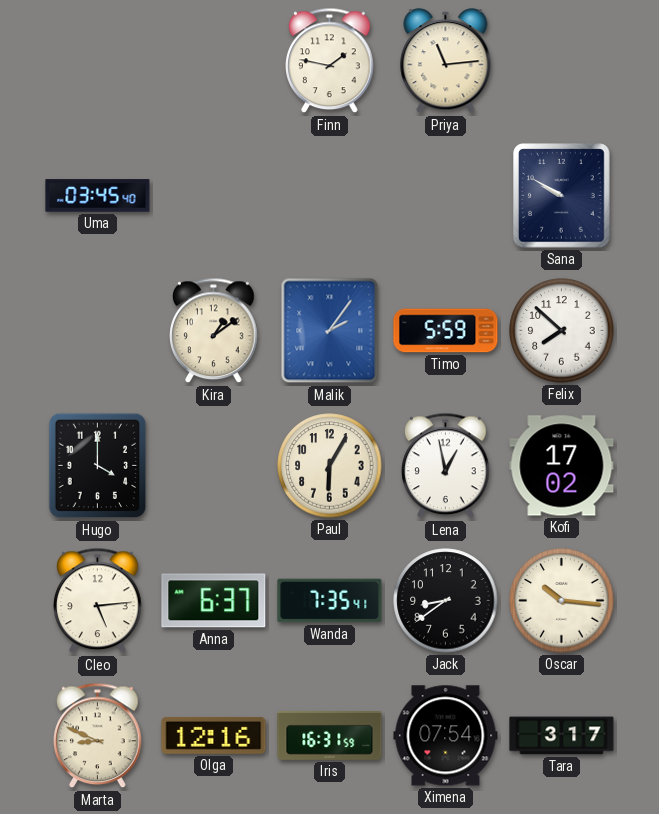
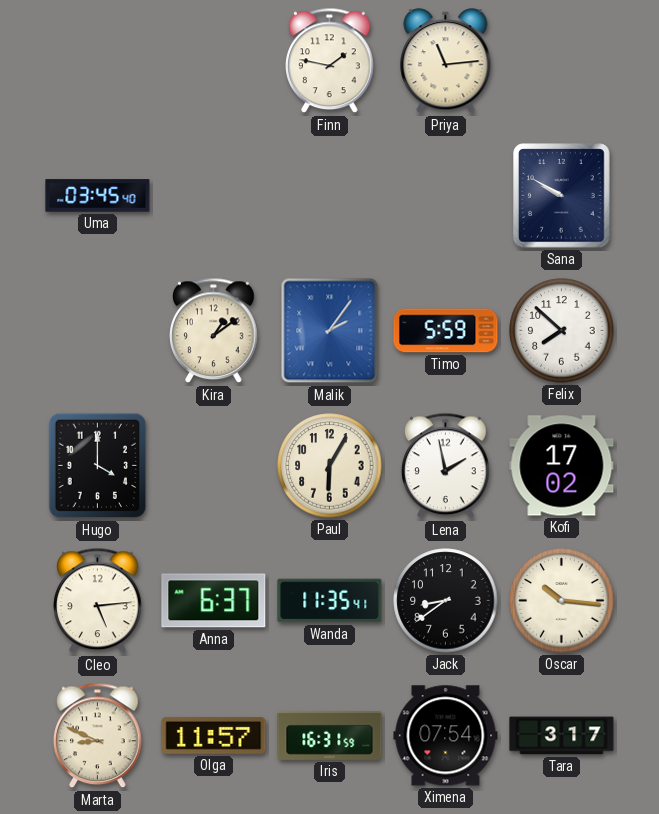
Lena: 12:58 -> 1:58 (446, 466)
Wanda: 7:35 -> 11:35 (330, 601)
Olga: 12:16 -> 11:57 (214, 735)
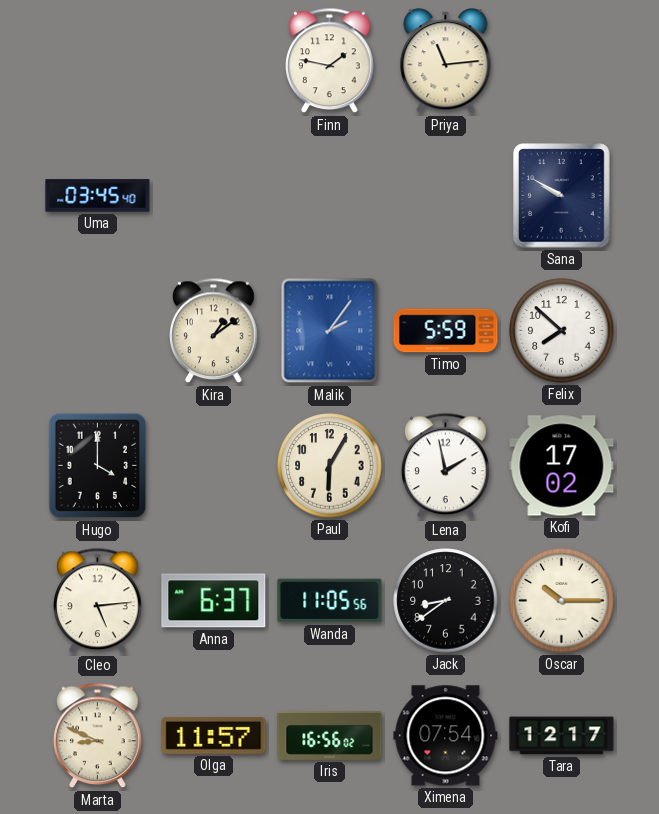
Wanda: 11:35 -> 11:05 (330, 601)
Oscar: 10:16 -> 10:15 (562, 601)
Iris: 16:31 -> 16:56 (330, 735)
Tara: 3:17 -> 12:17 (562, 736)
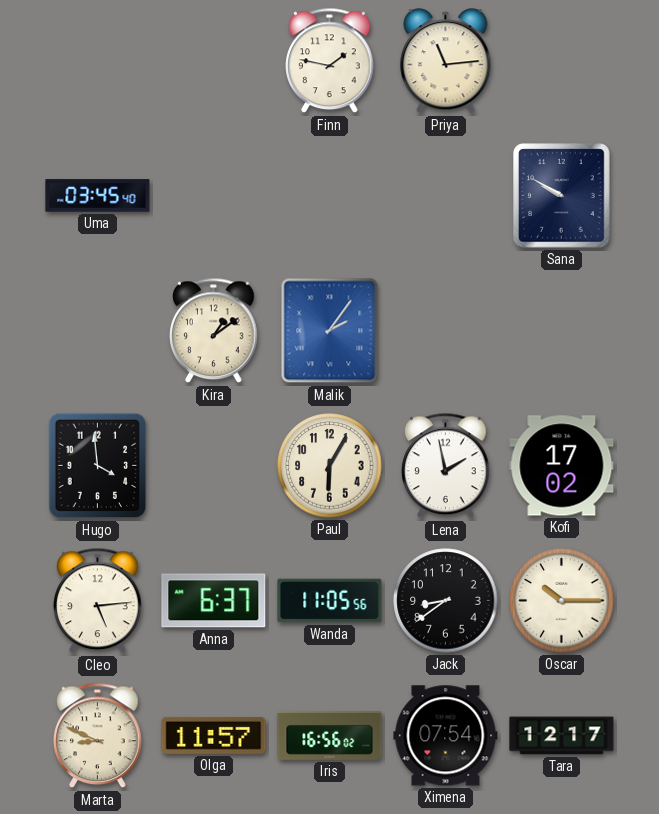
Timo: 5:59 -> none (446, 331)
Felix: 7:52 -> none (562, 331)
Hugo: 4:00 -> 3:59 (98, 466)
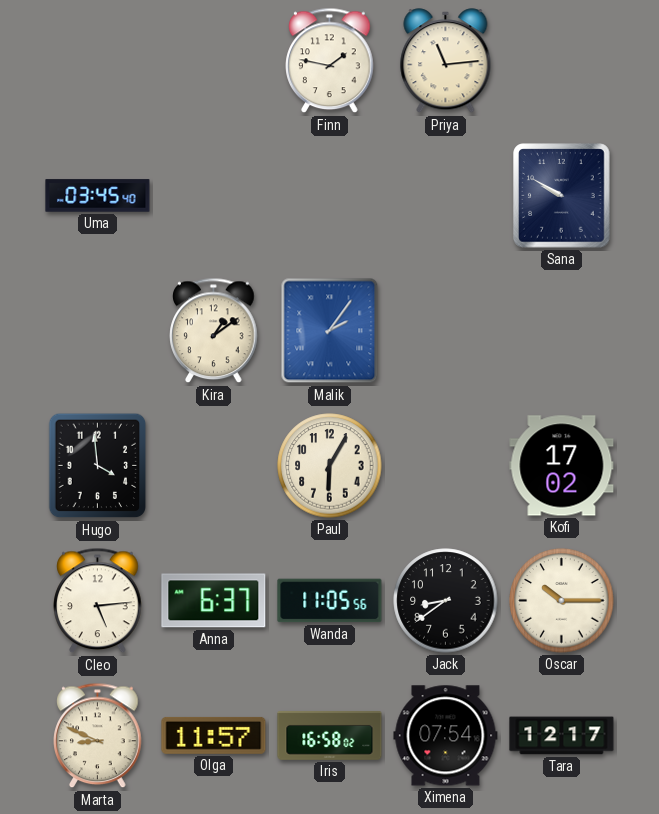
Lena: 1:58 -> none (446, 466)
Iris: 16:56 -> 16:58 (330, 735)
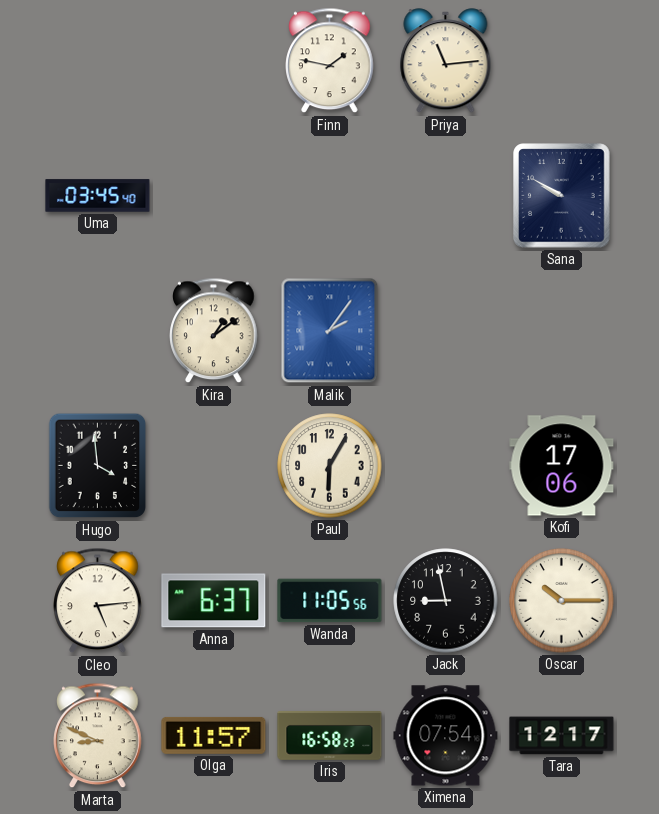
Kofi: 17:02 -> 17:06 (562, 466)
Jack: 8:39 -> 8:58 (446, 601)
Iris: 16:58:02 -> 16:58:23 (330, 735)
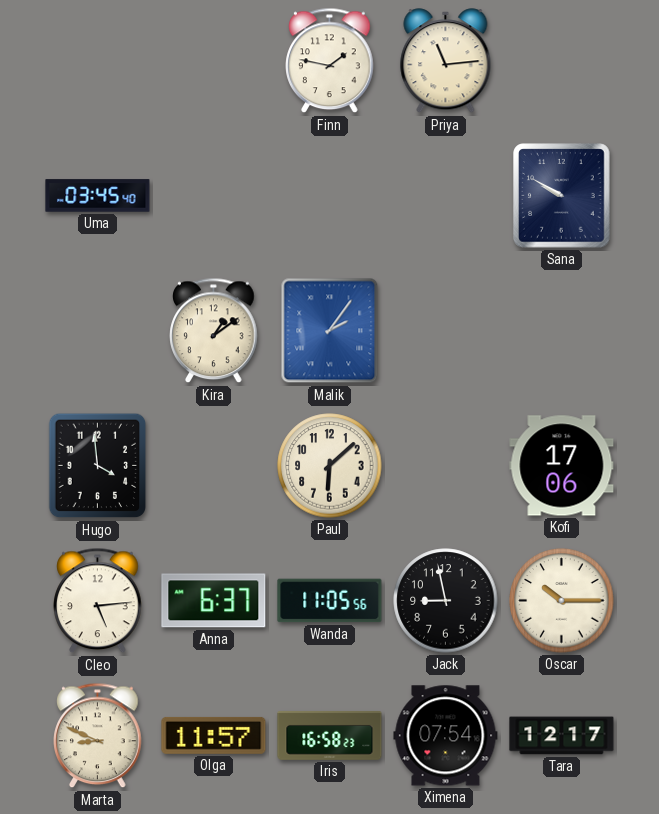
Paul: 6:05 -> 6:08 (330, 466)
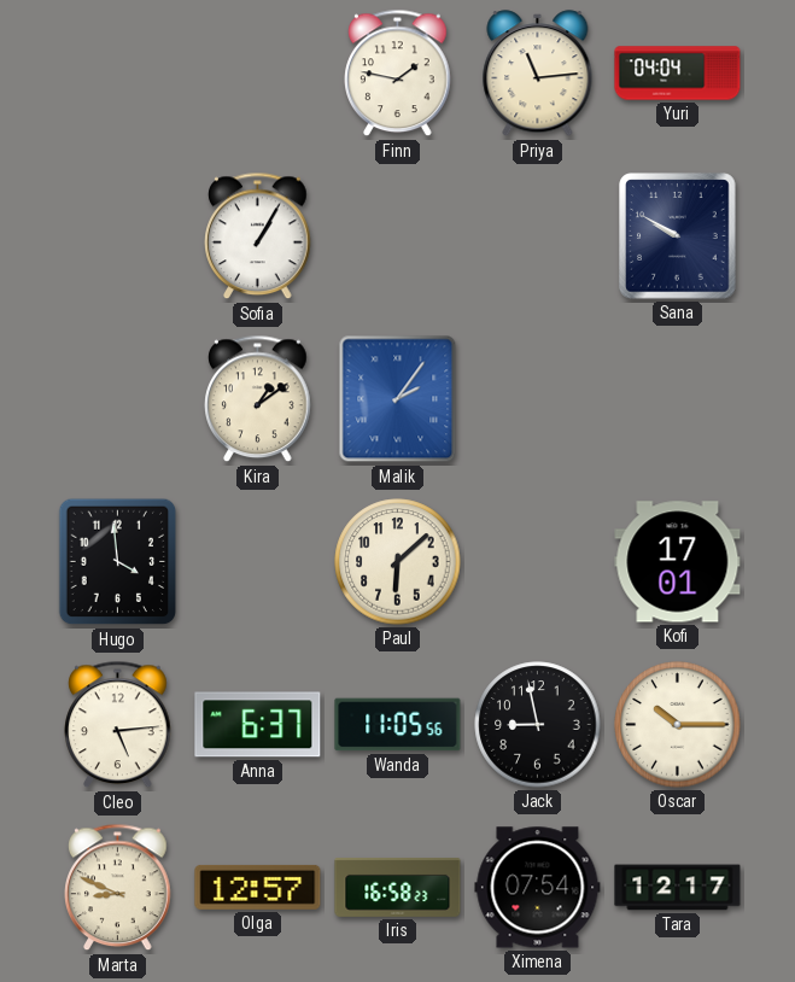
Yuri: none -> 04:04 (678, 74)
Uma: 03:45 -> none (98, 196)
Sofia: none -> 1:05 (258, 236)
Kofi: 17:06 -> 17:01 (678, 562)
Olga: 11:57 -> 12:57 (258, 887)
